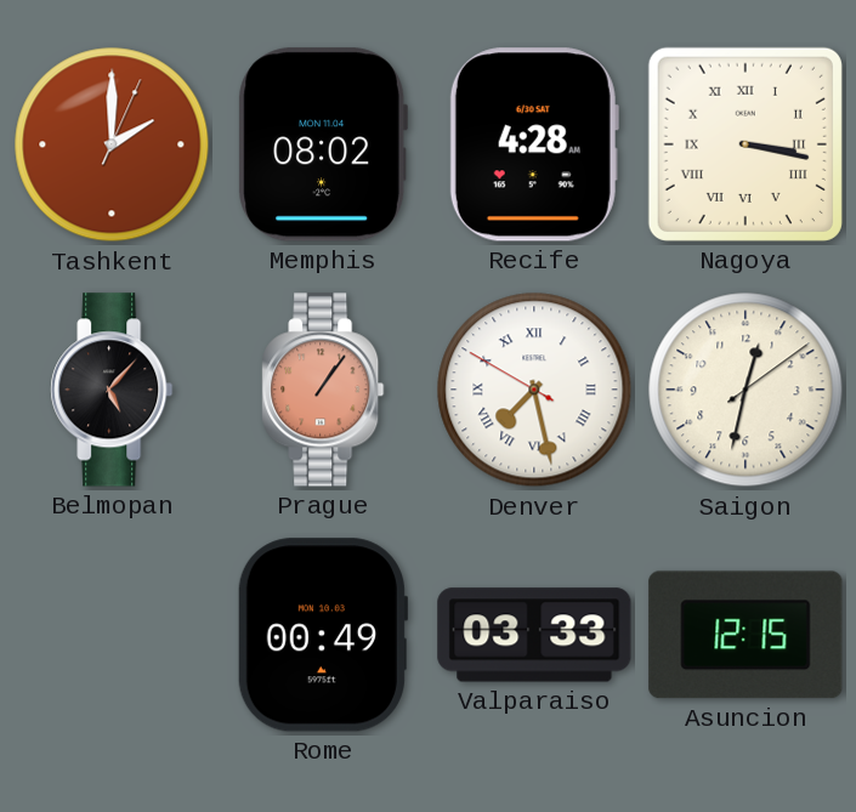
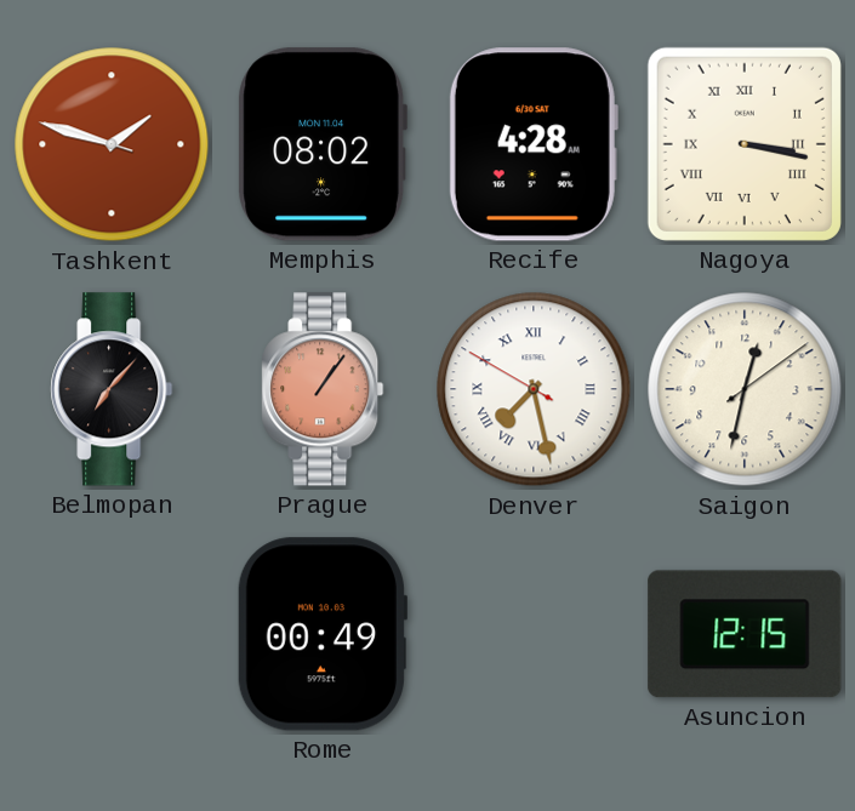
Tashkent: 2:00 -> 1:47 (112, 144)
Belmopan: 5:07 -> 7:07 (112, 389)
Valparaiso: 03:33 -> none (534, 635)
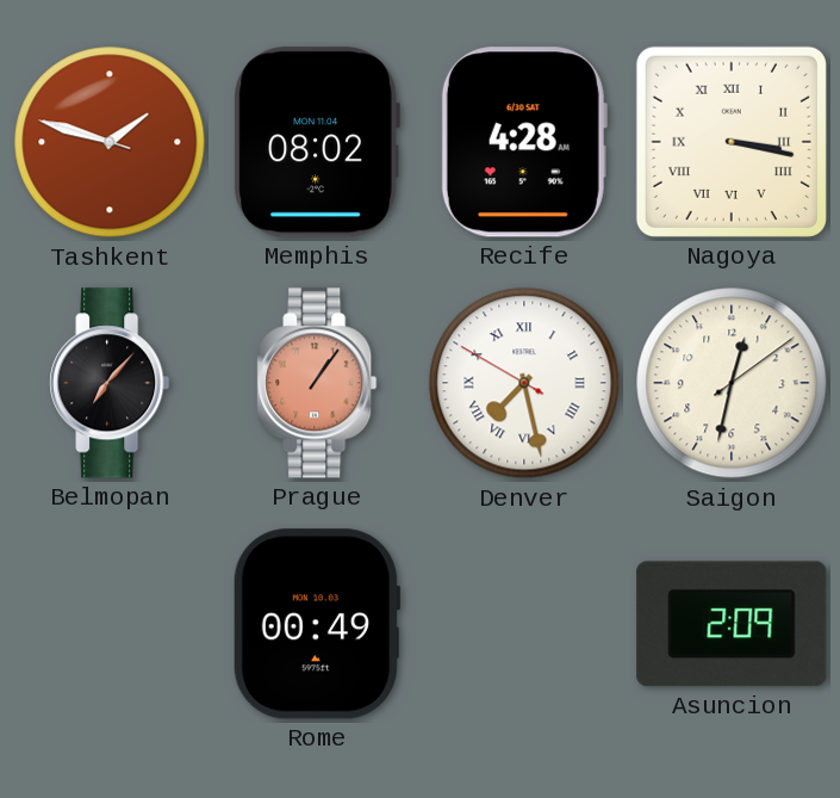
Asuncion: 12:15 -> 2:09 (732, 624)
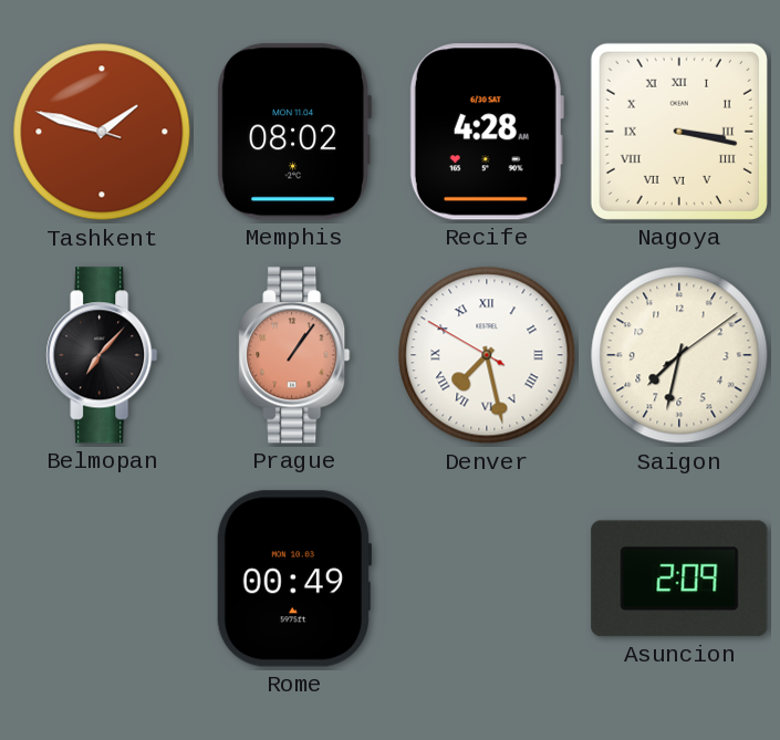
Saigon: 12:32 -> 7:32 (679, 355)
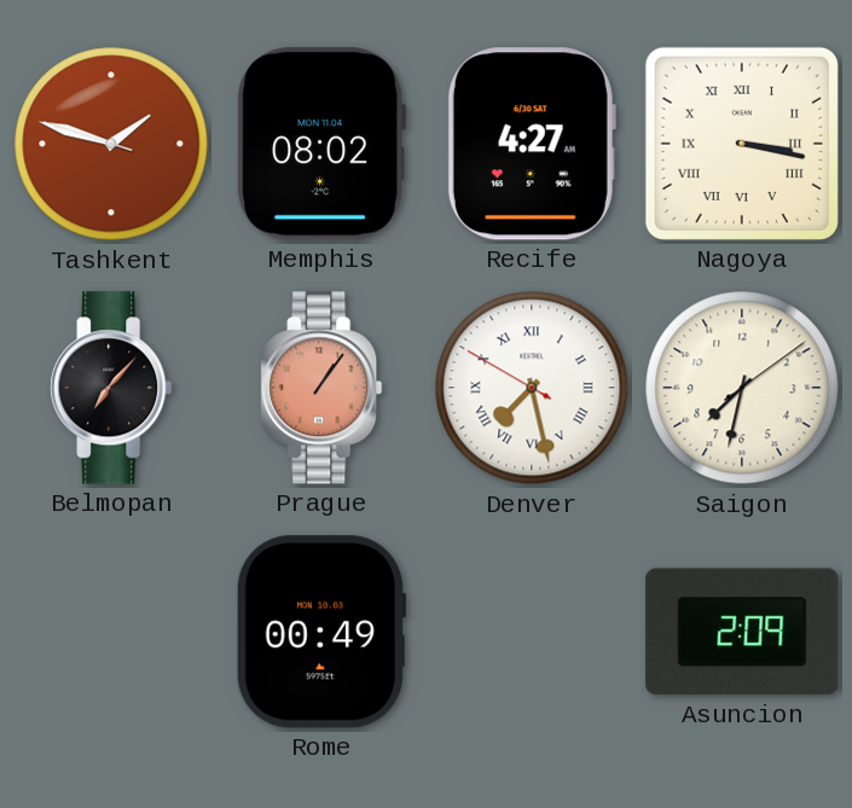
Recife: 4:28 -> 4:27 (532, 144)
